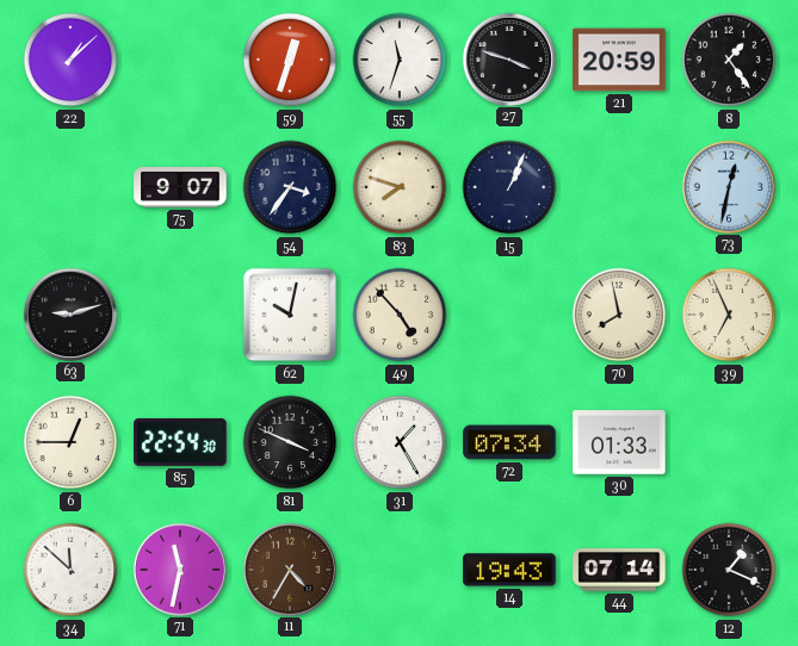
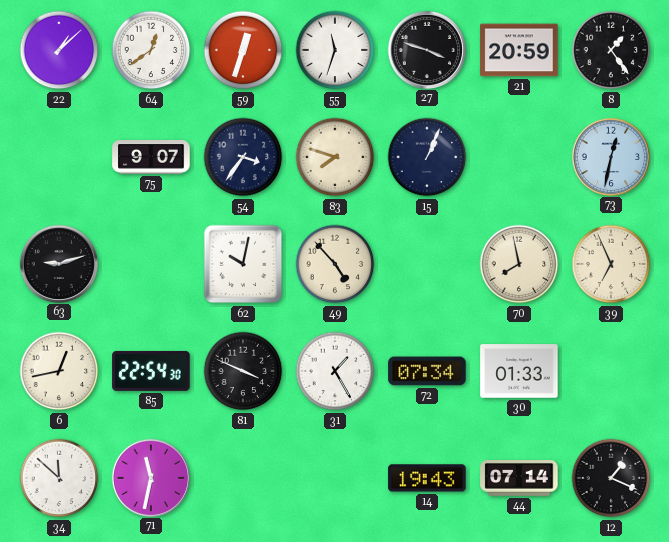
64: none -> 12:39 (151, 50)
6: 12:45 -> 12:43 (59, 371)
11: 4:35 -> none (289, 569)
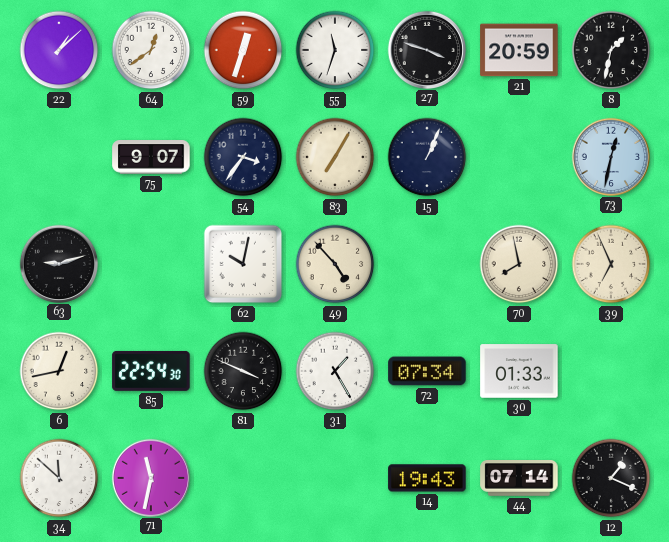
8: 1:24 -> 1:32 (611, 50)
83: 7:48 -> 7:05 (335, 157)
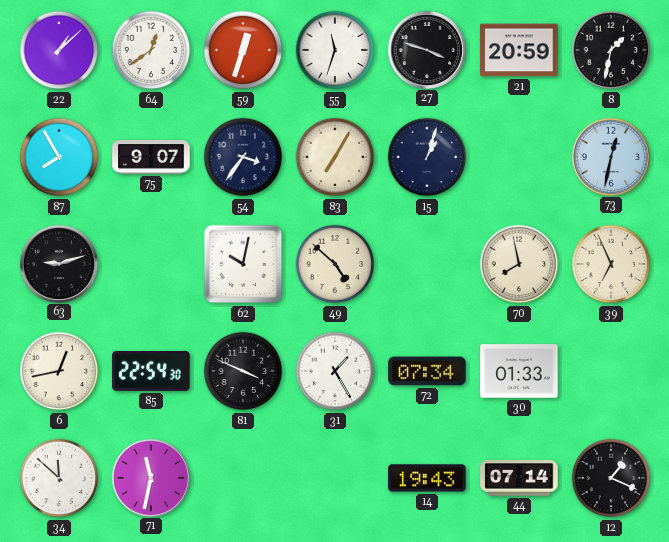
87: none -> 7:55 (59, 157)
15: 1:04 -> 1:03 (427, 157)
49: 4:53 -> 4:52 (335, 264)
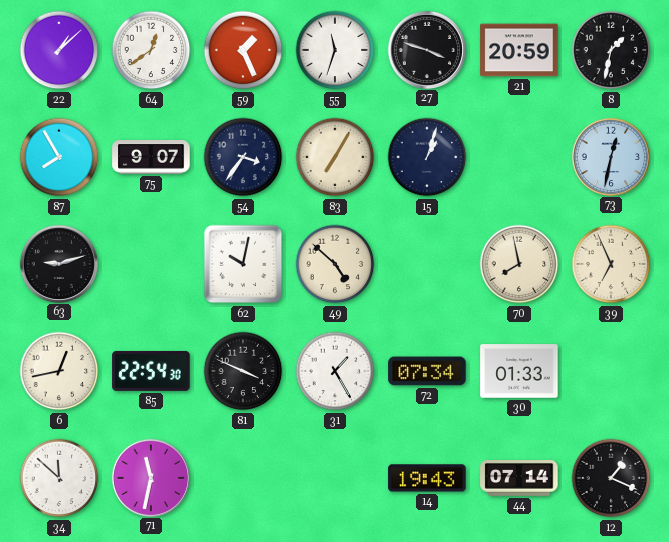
59: 12:33 -> 1:26 (243, 50)
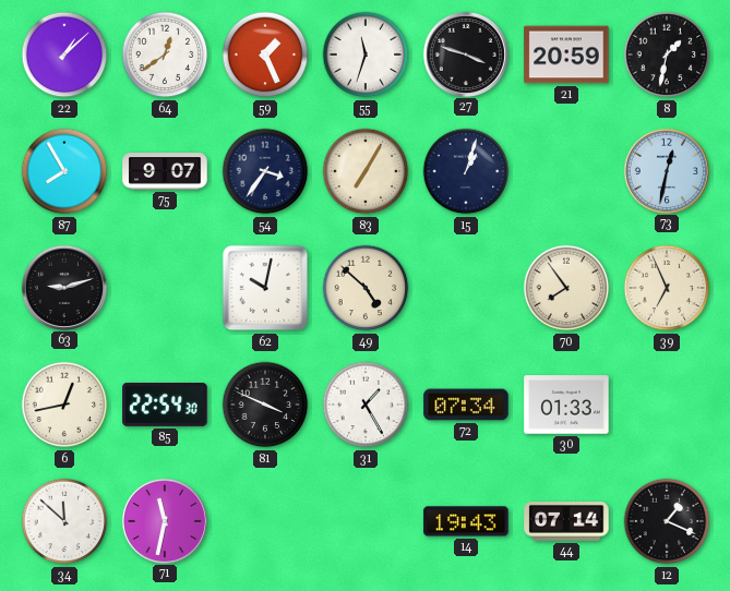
70: 7:58 -> 7:54 (566, 288)
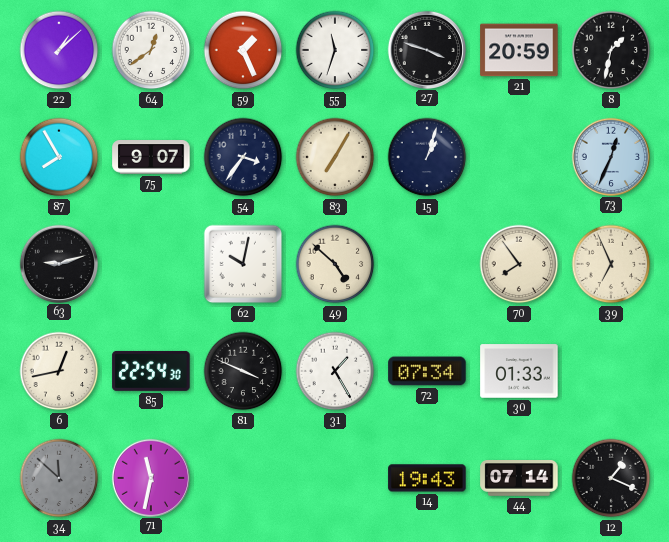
73: 12:32 -> 12:34 (610, 156)
34 dial: white -> grey (59, 478)
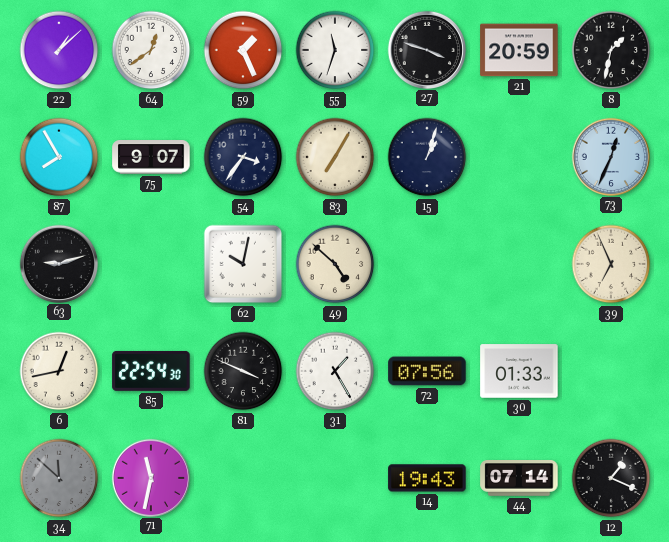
70: 7:54 -> none (519, 264)
72: 07:34 -> 07:56 (427, 371)
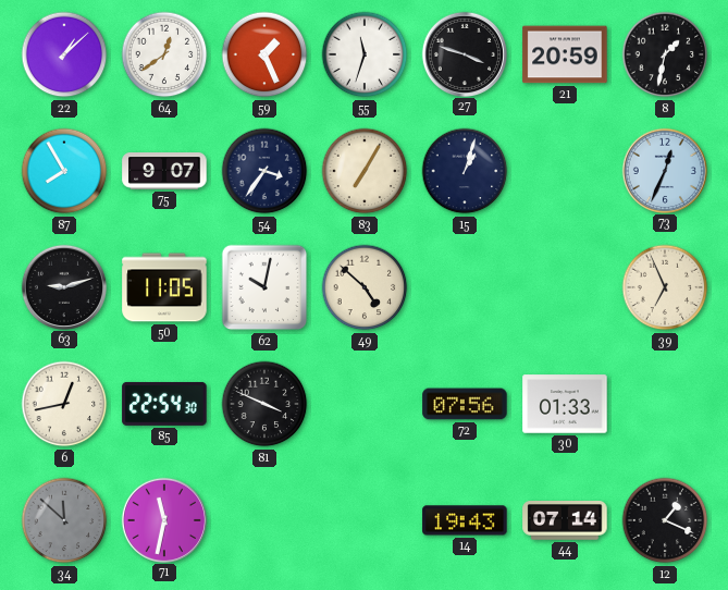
50: none -> 11:05 (164, 287)
31: 1:25 -> none (335, 371)
